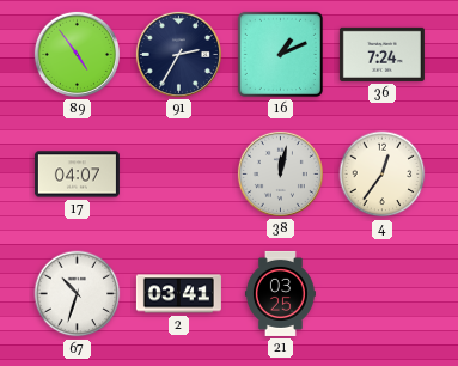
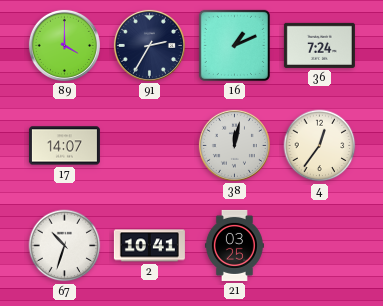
89: 4:54 -> 4:00 (64, 45)
17: 04:07 -> 14:07 (64, 146)
2: 03:41 -> 10:41 (149, 246)
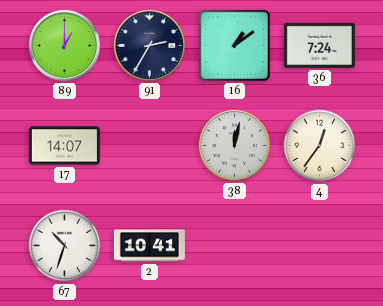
89: 4:00 -> 1:00 (64, 45)
16: 1:11 -> 1:09 (234, 45)
21: 03:25 -> none (234, 245)
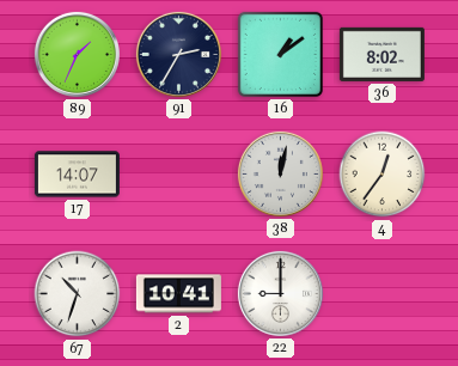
89: 1:00 -> 1:34 (77, 54)
36: 7:24 -> 8:02 (381, 54)
22: none -> 9:00 (280, 293)
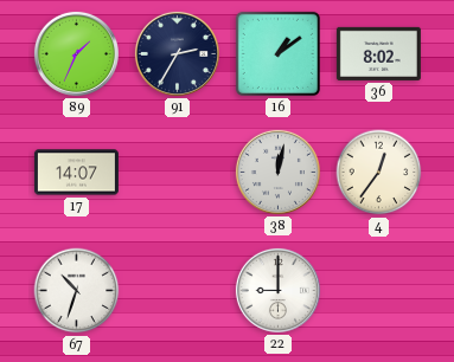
2: 10:41 -> none (178, 294)
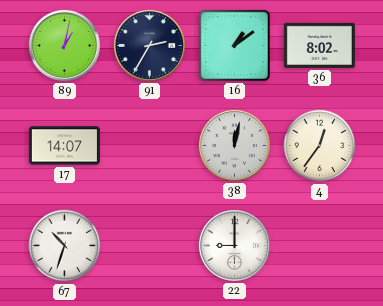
89: 1:34 -> 1:02 (64, 45)
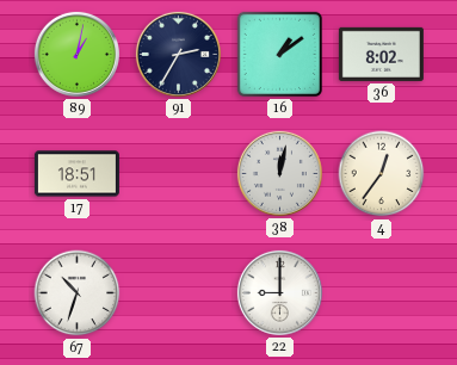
17: 14:07 -> 18:51 (76, 174)
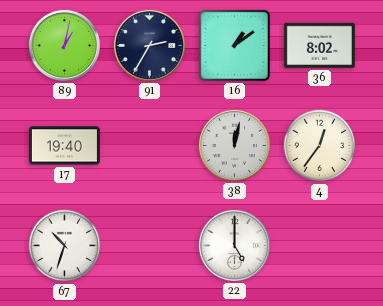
17: 18:51 -> 19:40 (64, 146)
22: 9:00 -> 5:00 (234, 245)
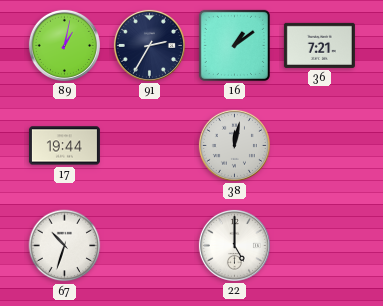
36: 8:02 -> 7:21 (319, 45)
17: 19:40 -> 19:44 (64, 146)
4: 12:36 -> none (320, 146)
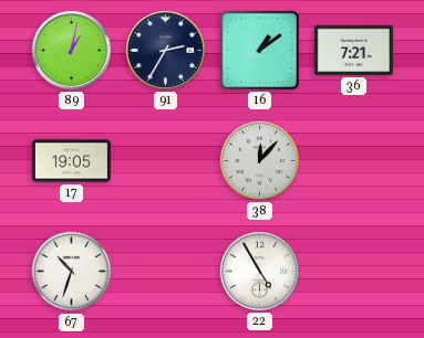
17: 19:44 -> 19:05 (71, 161)
38: 12:02 -> 12:07 (259, 160)
22: 5:00 -> 4:55 (259, 271)
